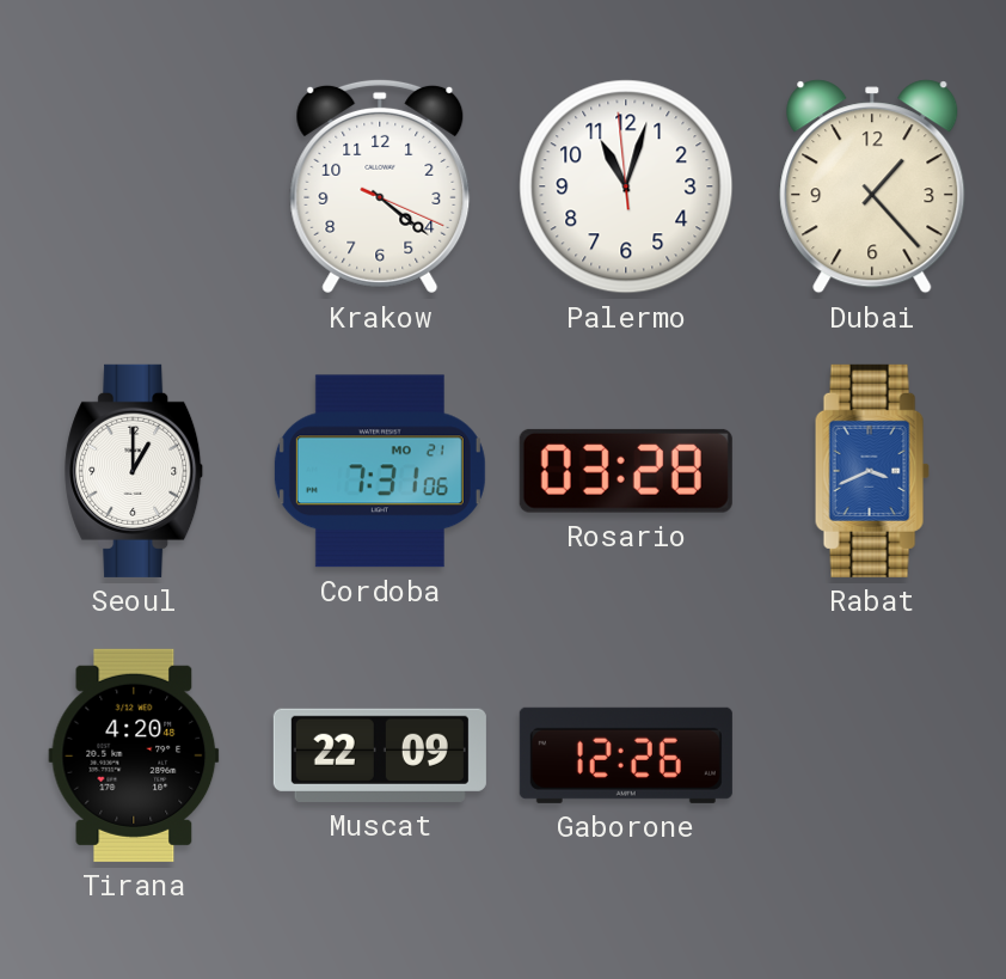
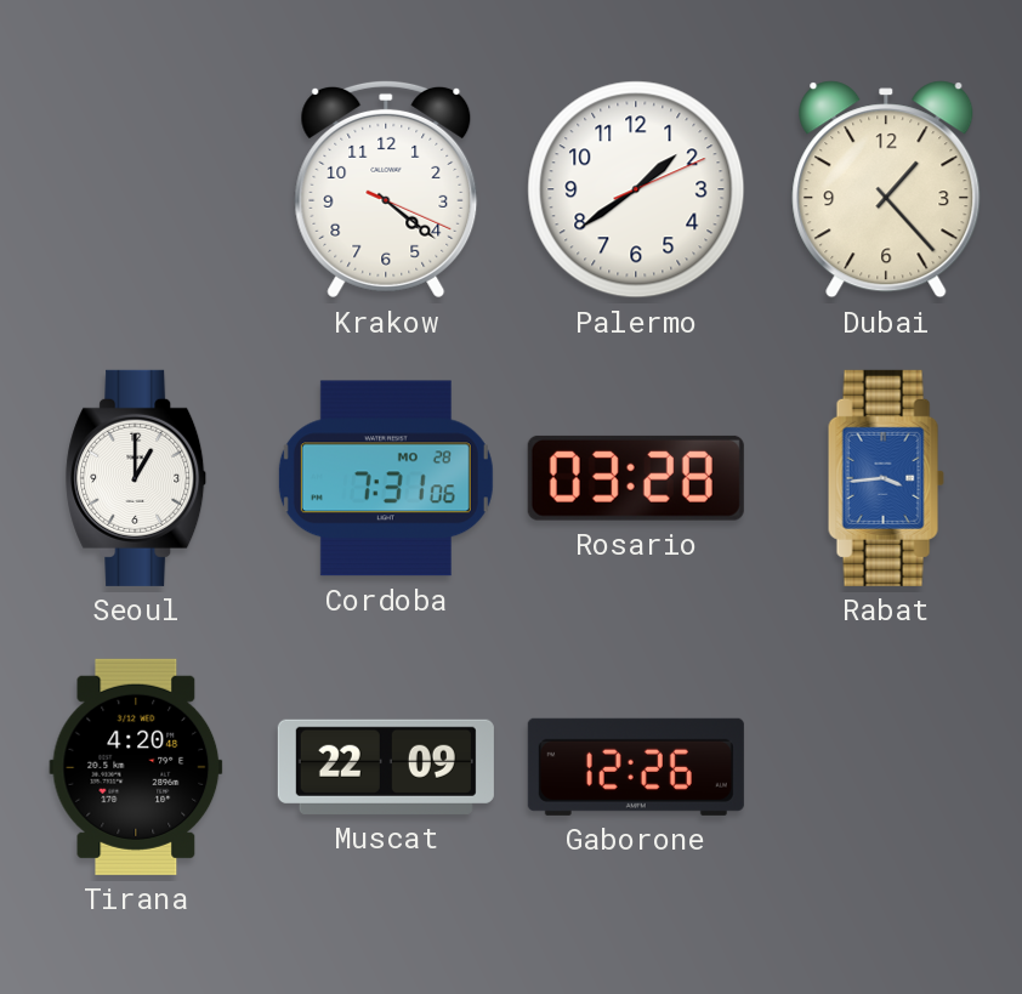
Palermo: 11:02 -> 1:39 (636, 189)
Cordoba date: MO 21 -> MO 28 (386, 478)
Rabat: 3:41 -> 3:44 (886, 478)
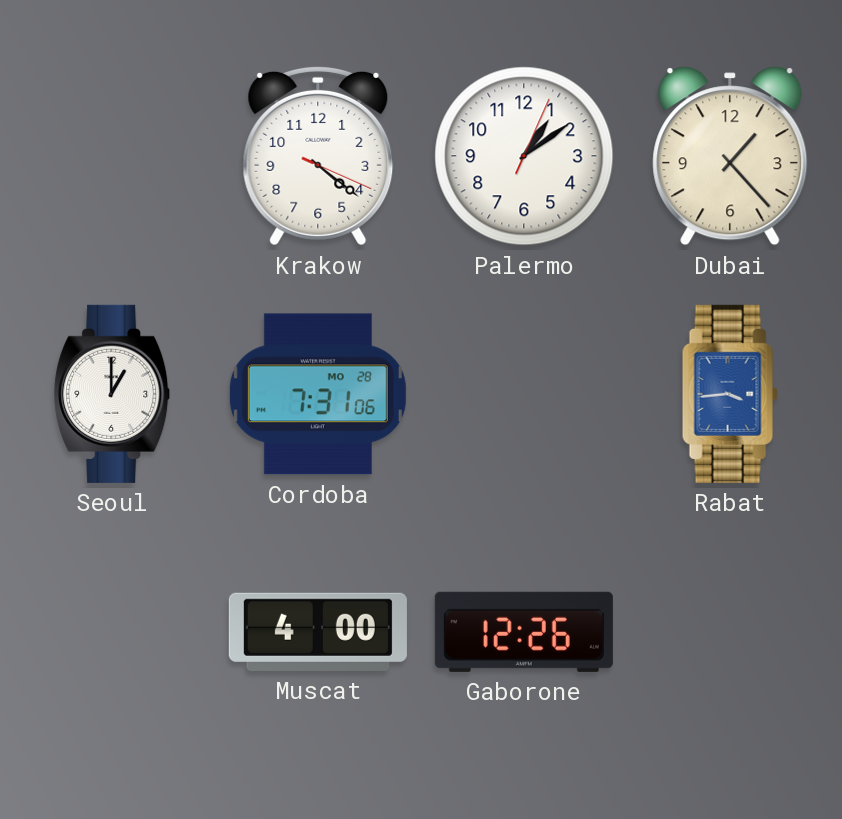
Palermo: 1:39 -> 1:09 (524, 156)
Rosario: 03:28 -> none (636, 478)
Tirana: 4:20 -> none (136, 767)
Muscat: 22:09 -> 4:00 (318, 632)
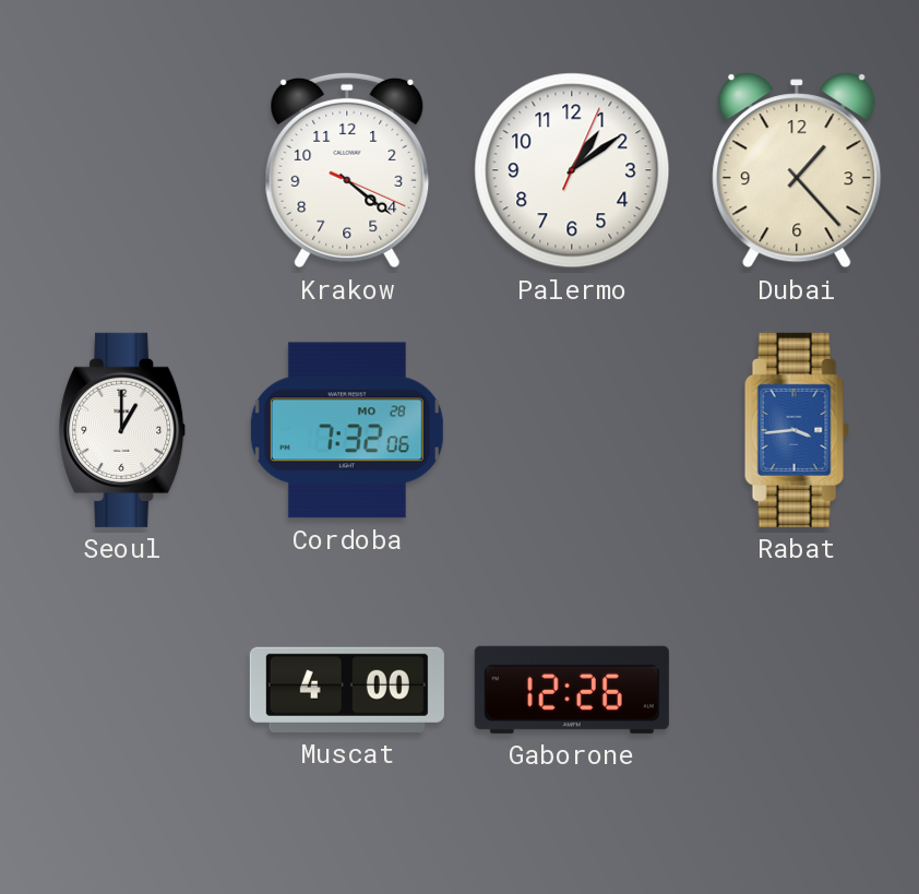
Cordoba: 7:31 -> 7:32 (347, 430)
